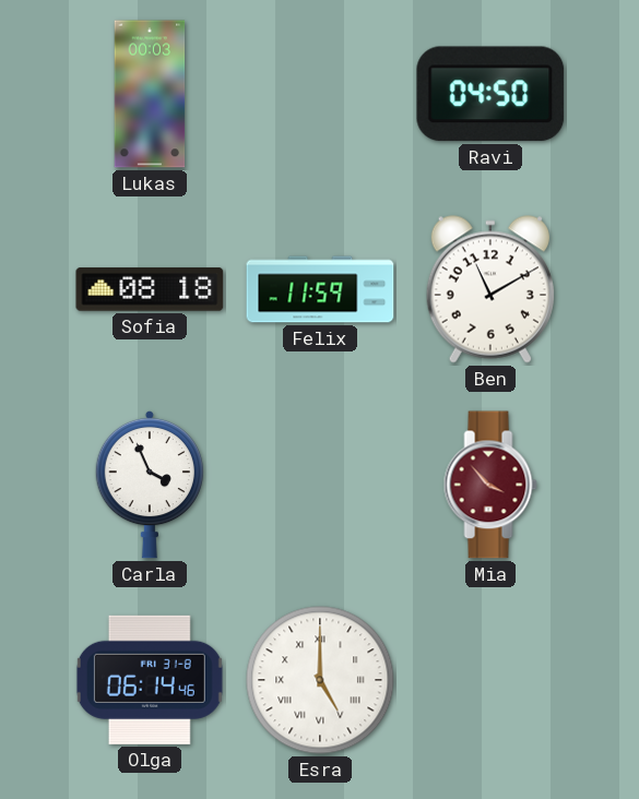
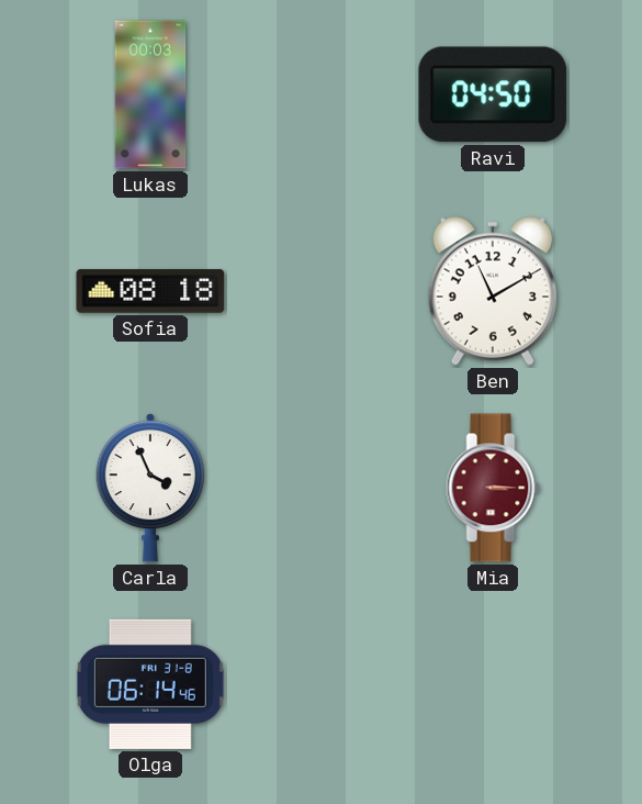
Felix: 11:59 -> none (320, 289)
Mia: 3:53 -> 3:15 (493, 488)
Esra: 5:00 -> none (320, 680)
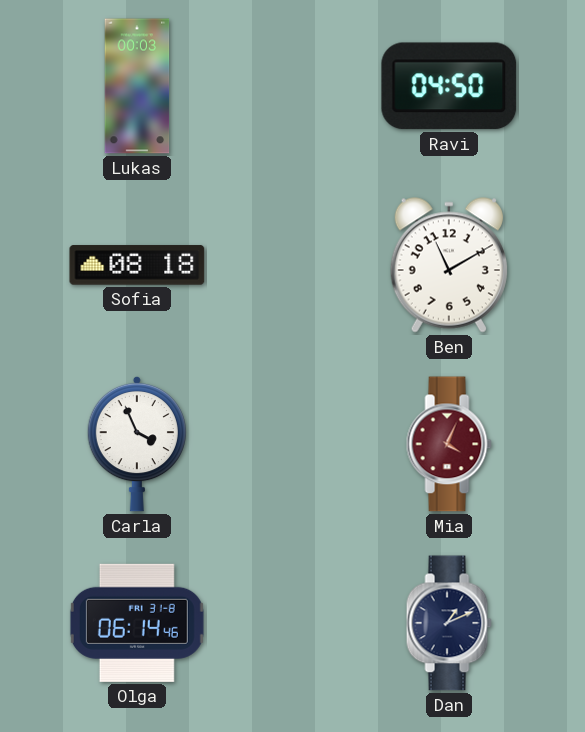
Mia: 3:15 -> 4:04 (449, 444)
Dan: none -> 1:11 (449, 623)
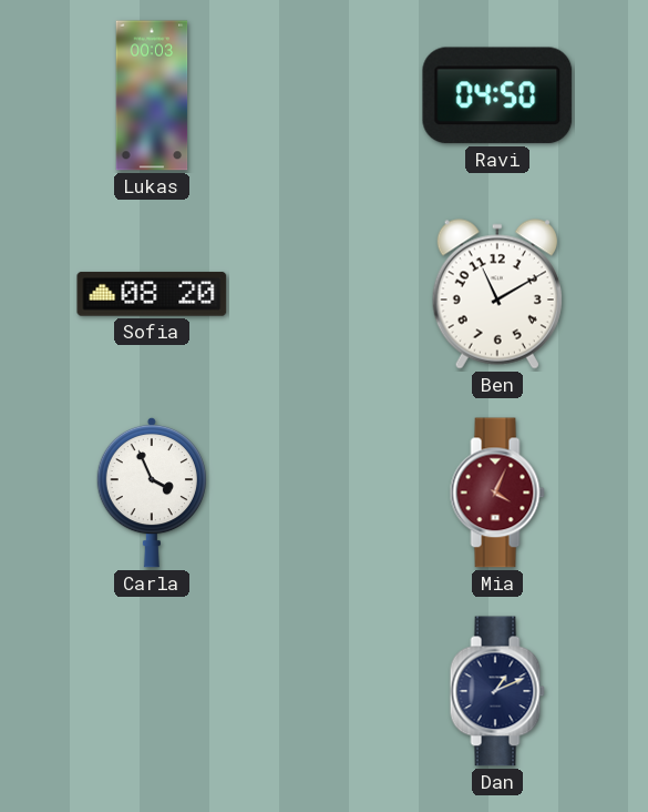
Sofia: 08:18 -> 08:20 (152, 294)
Olga: 06:14 -> none (137, 623)
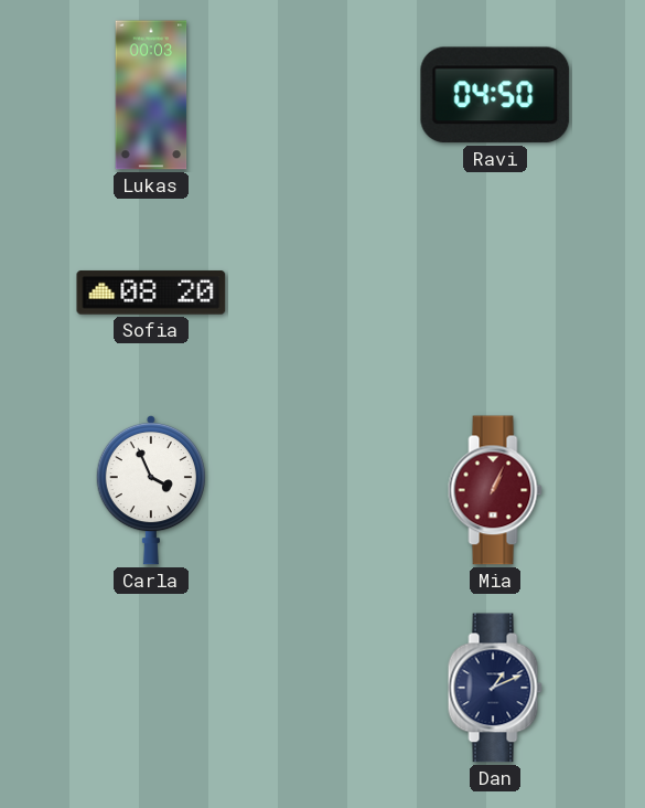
Ben: 11:10 -> none (497, 294)
Mia: 4:04 -> 1:04 (495, 490)
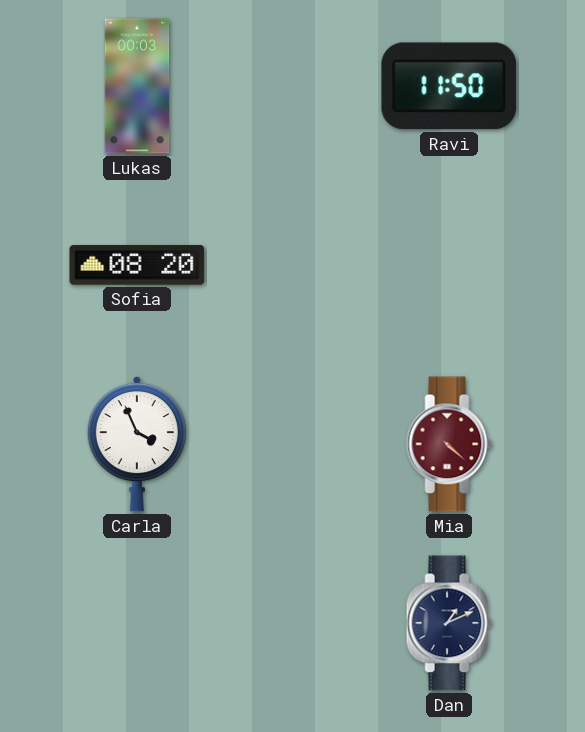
Ravi: 04:50 -> 11:50 (449, 86)
Mia: 1:04 -> 4:22 (449, 444)
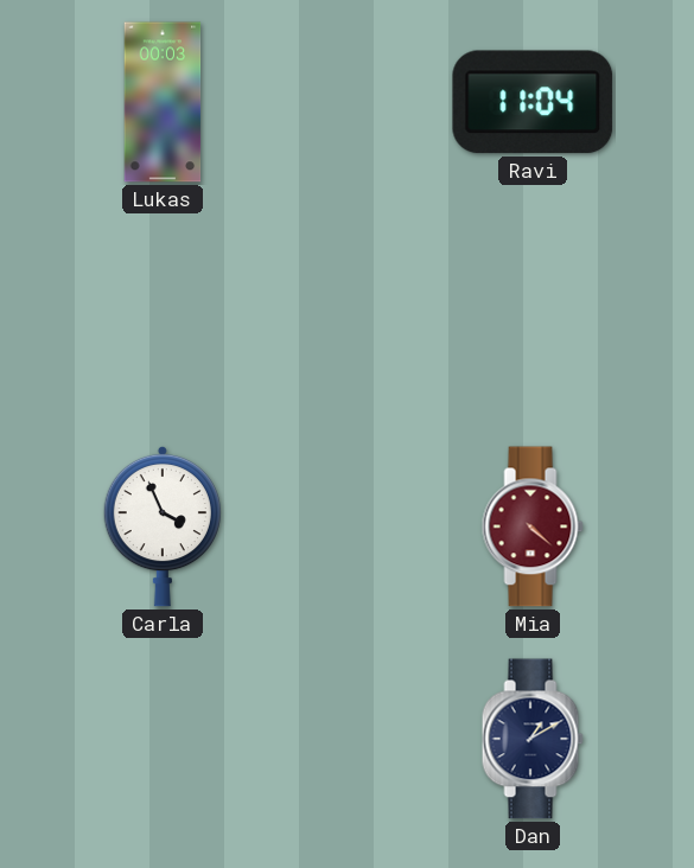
Ravi: 11:50 -> 11:04 (533, 102)
Sofia: 08:20 -> none (137, 265)
Dan: 1:11 -> 1:10 (533, 739)
